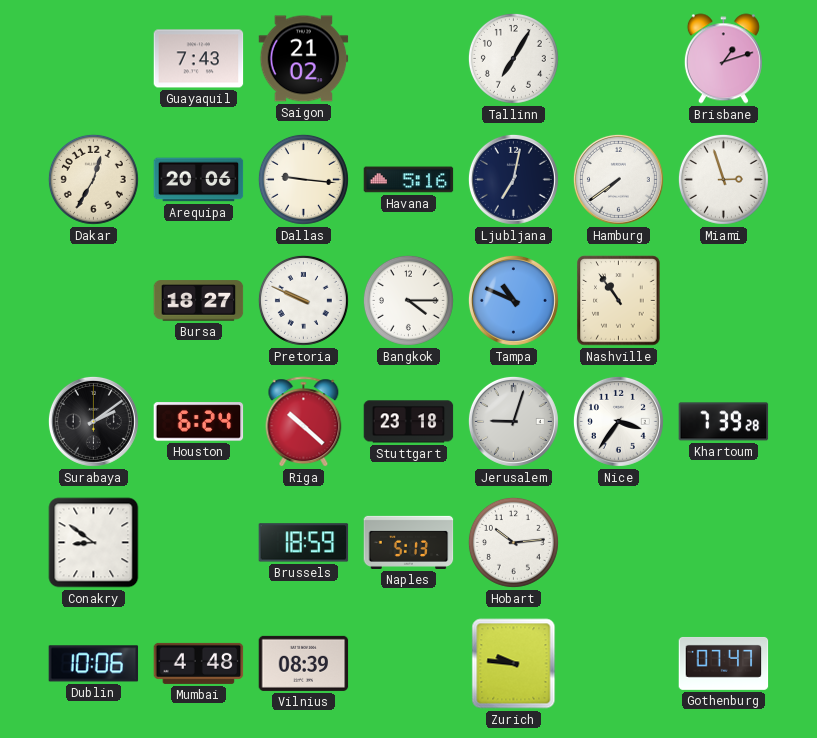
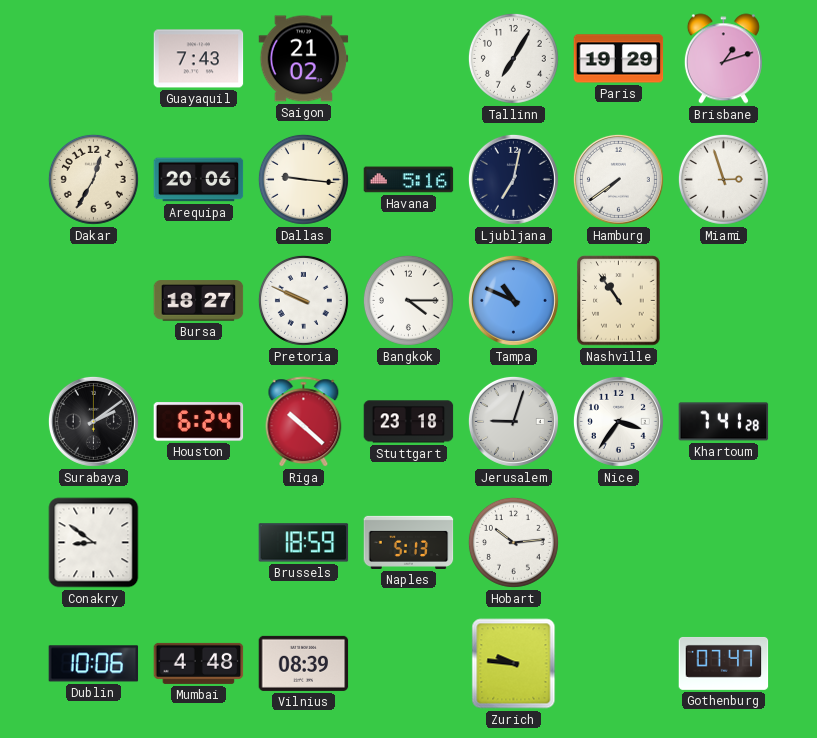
Paris: none -> 19:29 (619, 59)
Khartoum: 7:39 -> 7:41 (724, 422)
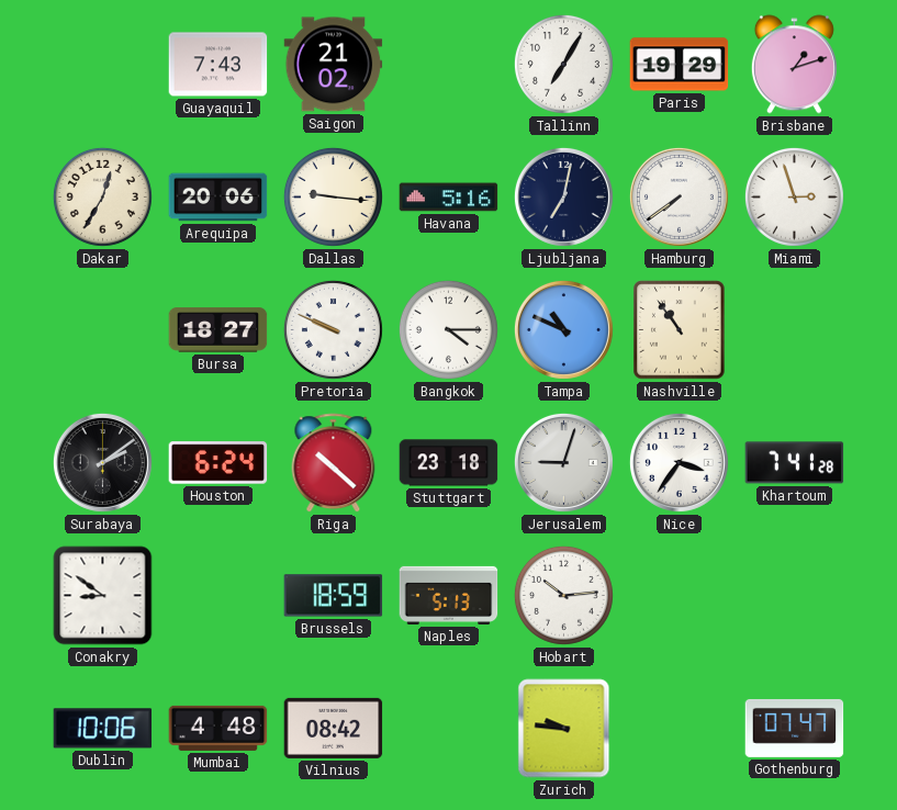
Vilnius: 08:39 -> 08:42 (334, 728)
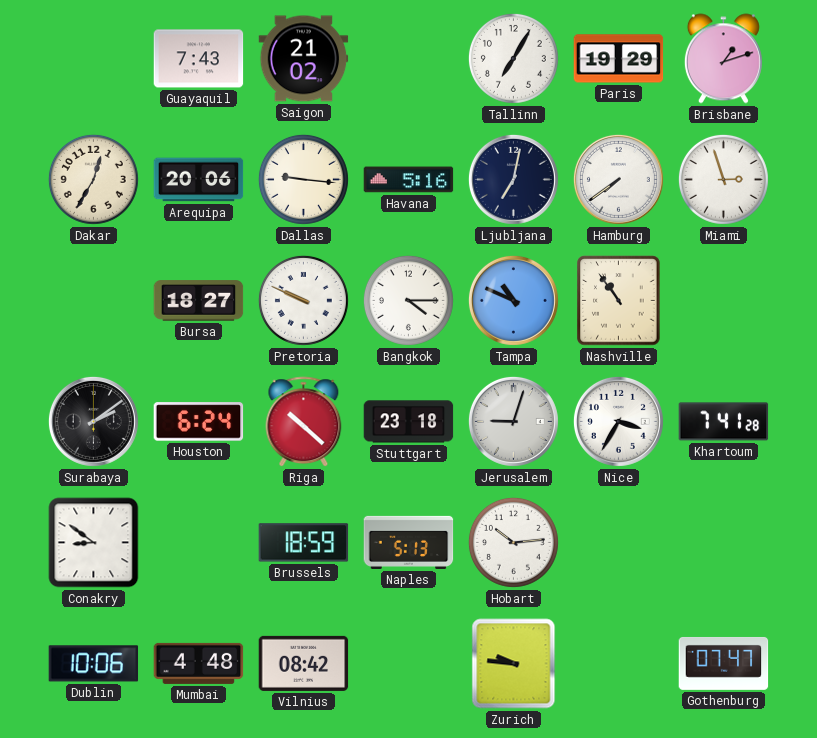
Nice: 3:36 -> 3:35 (618, 421)
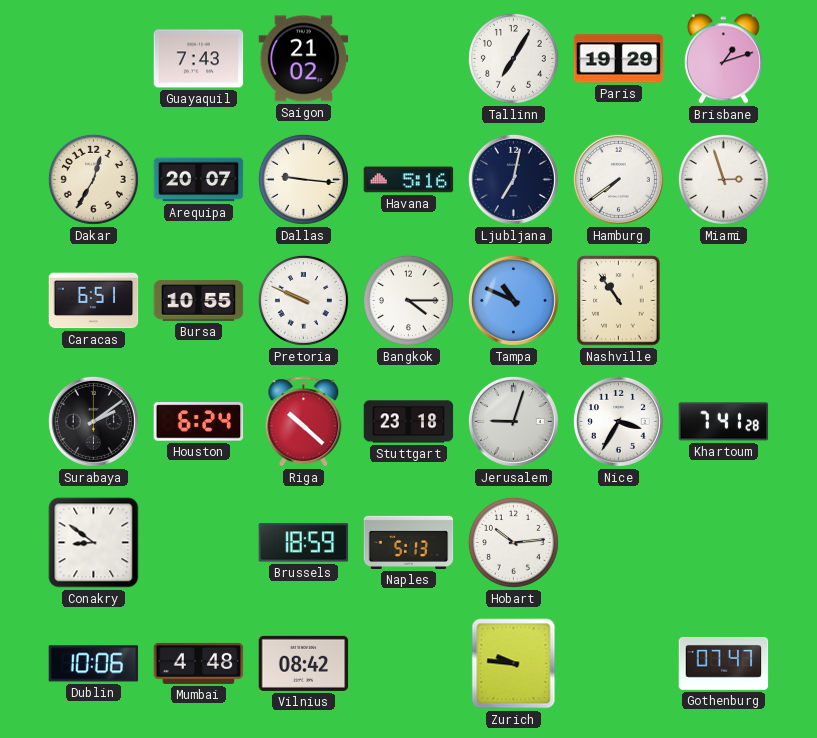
Arequipa: 20:06 -> 20:07 (199, 180)
Caracas: none -> 6:51 (94, 301)
Bursa: 18:27 -> 10:55 (199, 301)
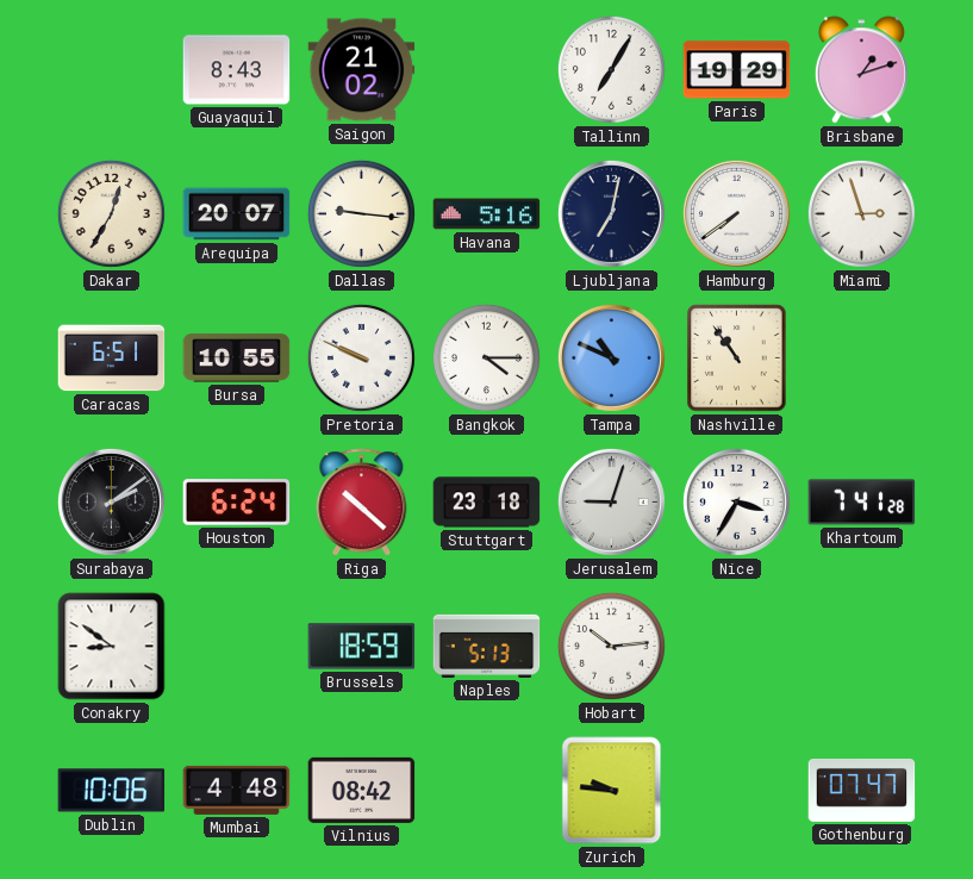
Guayaquil: 7:43 -> 8:43 (237, 70)
